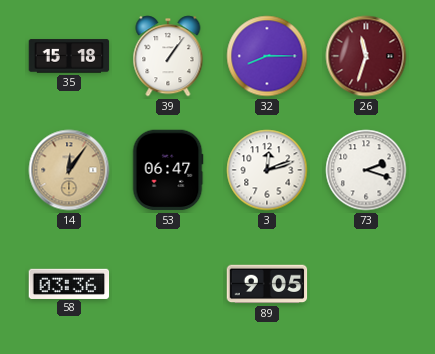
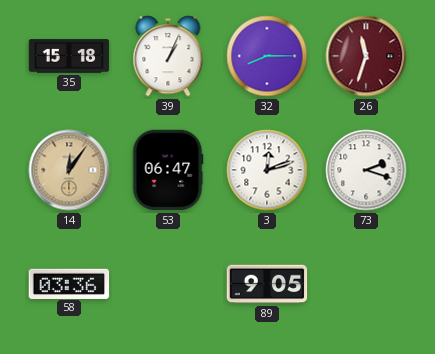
39: 1:06 -> 1:04 (168, 56)
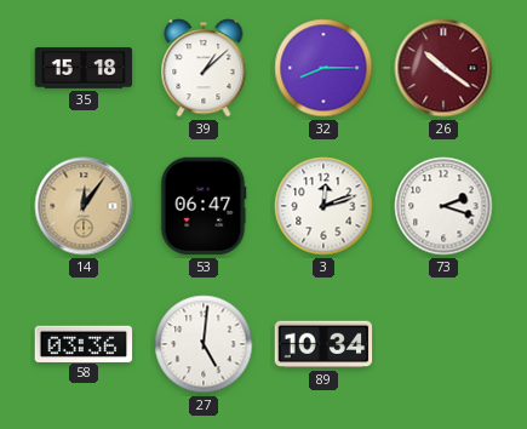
39: 1:04 -> 1:08 (204, 68)
26: 11:33 -> 10:21 (443, 68)
27: none -> 5:01 (204, 344)
89: 9:05 -> 10:34 (323, 344)
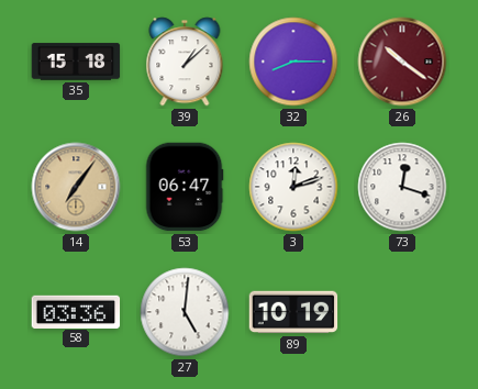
14: 12:06 -> 7:06 (76, 187)
73: 2:18 -> 12:18 (402, 187)
89: 10:34 -> 10:19 (293, 312)
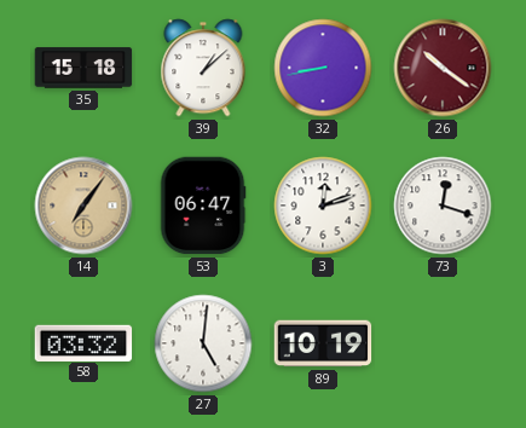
32: 8:15 -> 8:43 (323, 68)
58: 03:36 -> 03:32 (83, 342)
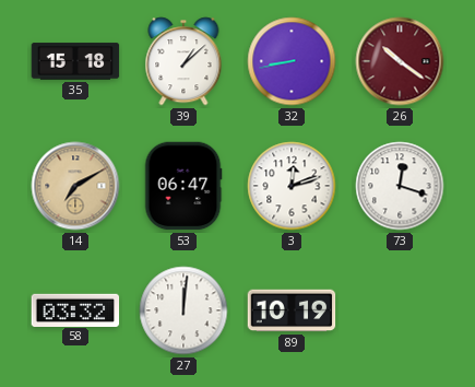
14: 7:06 -> 7:10 (75, 186)
27: 5:01 -> 12:01 (183, 310)
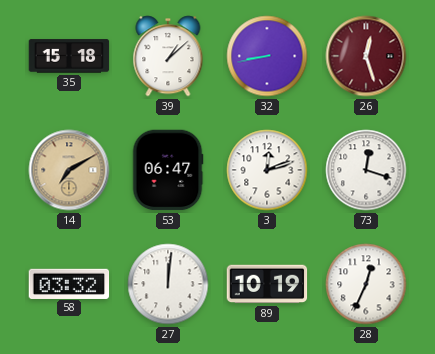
26: 10:21 -> 12:27 (366, 56)
28: none -> 12:34 (366, 284)
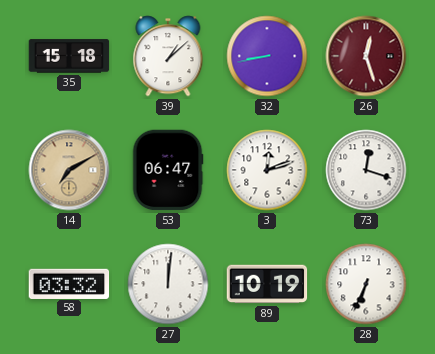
28: 12:34 -> 6:34 (366, 284)
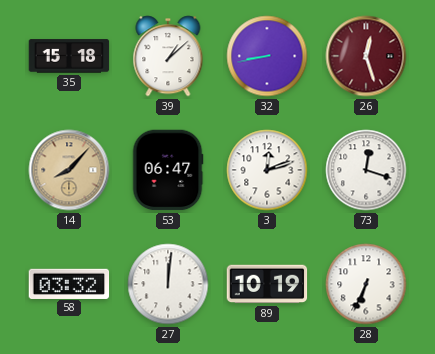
14: 7:10 -> 8:07 (69, 170)
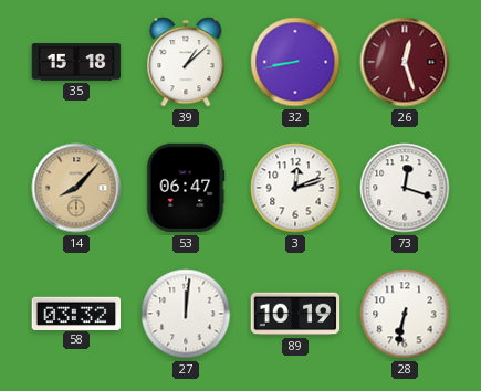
28: 6:34 -> 6:32 (405, 314)
